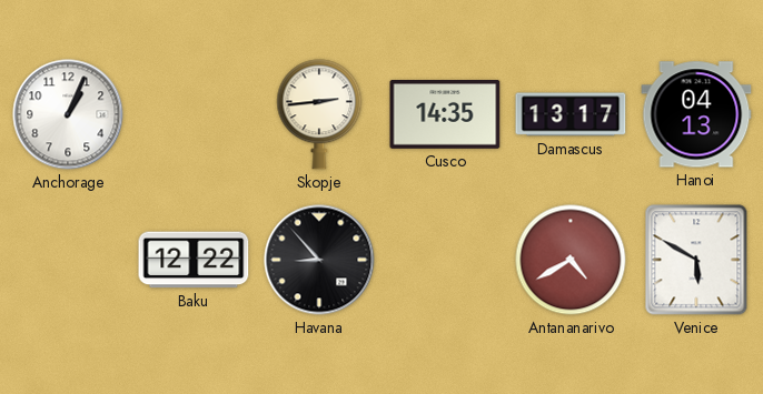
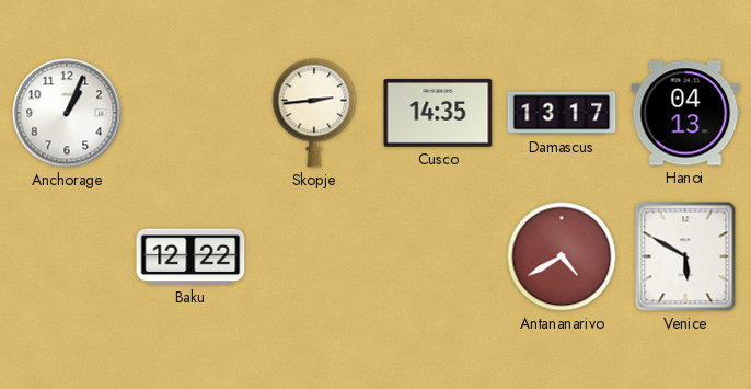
Havana: 8:53 -> none (319, 260)
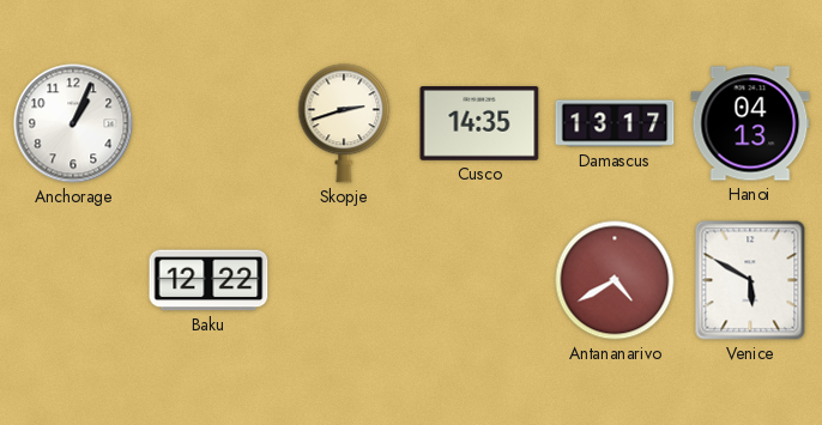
Skopje: 2:44 -> 2:42 (344, 123)
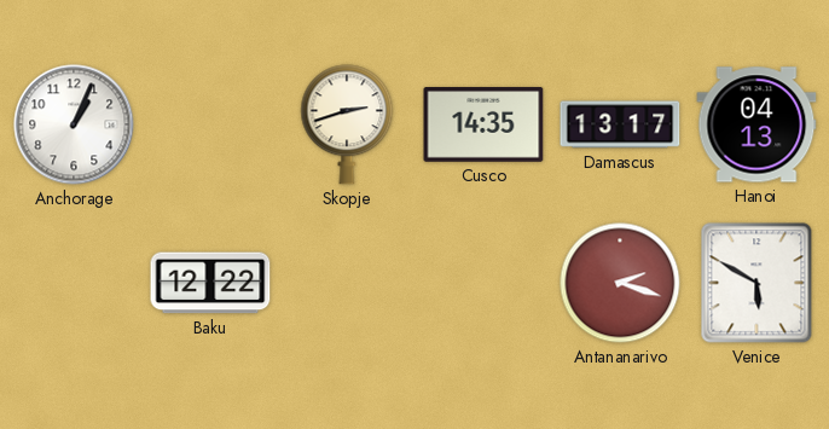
Antananarivo: 4:40 -> 2:18 (620, 283)
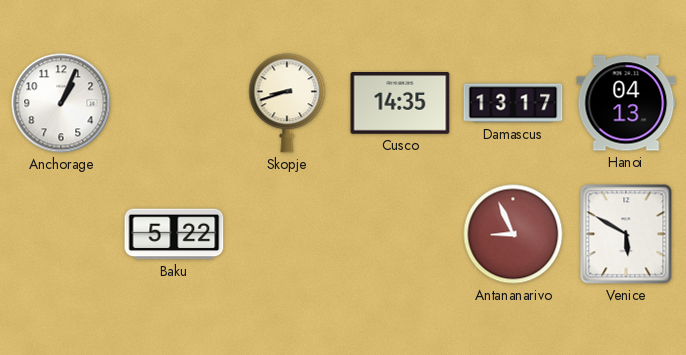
Skopje: 2:42 -> 8:42 (287, 103)
Baku: 12:22 -> 5:22 (174, 234)
Antananarivo: 2:18 -> 8:56 (513, 234)
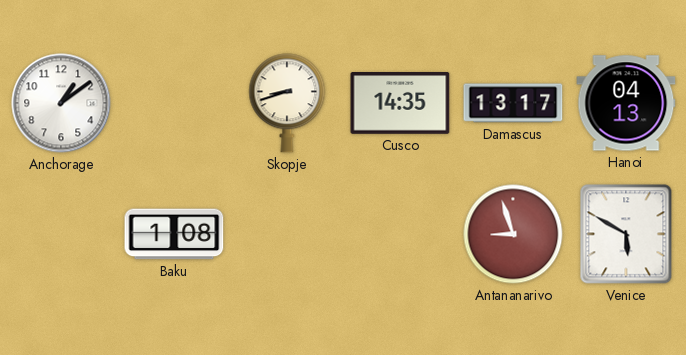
Anchorage: 1:04 -> 1:09 (61, 103)
Baku: 5:22 -> 1:08 (174, 234)
Antananarivo: 8:56 -> 8:57 (513, 234)
